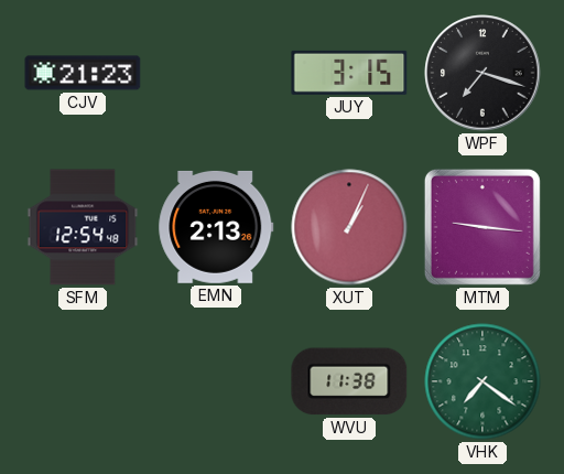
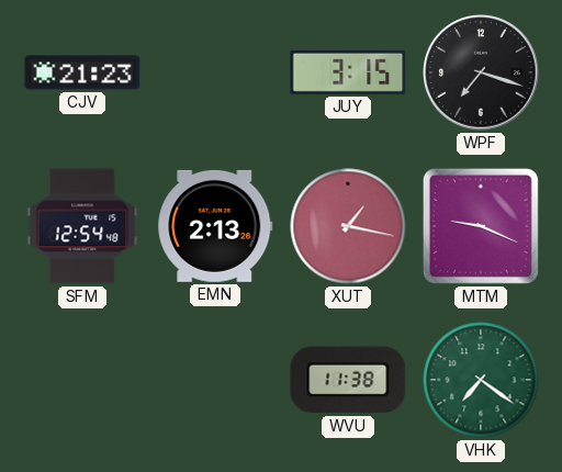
XUT: 1:04 -> 1:17 (348, 226)
MTM: 9:16 -> 9:19 (481, 226)
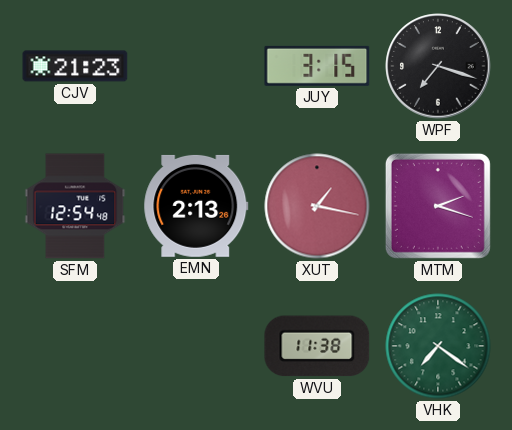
MTM: 9:19 -> 2:18 (438, 206)
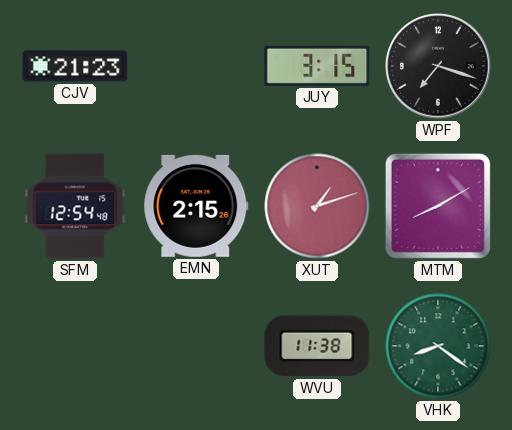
EMN: 2:13 -> 2:15 (196, 206)
XUT: 1:17 -> 1:12 (317, 206)
MTM: 2:18 -> 8:10 (438, 206)
VHK: 7:21 -> 8:21 (438, 346)
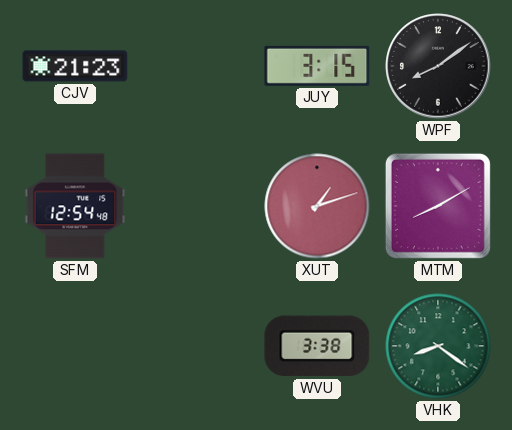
WPF: 7:18 -> 8:09 (438, 66)
EMN: 2:15 -> none (196, 206)
WVU: 11:38 -> 3:38 (317, 346)
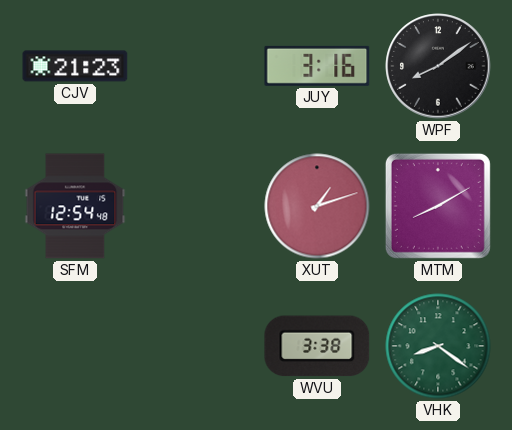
JUY: 3:15 -> 3:16 (317, 66)
